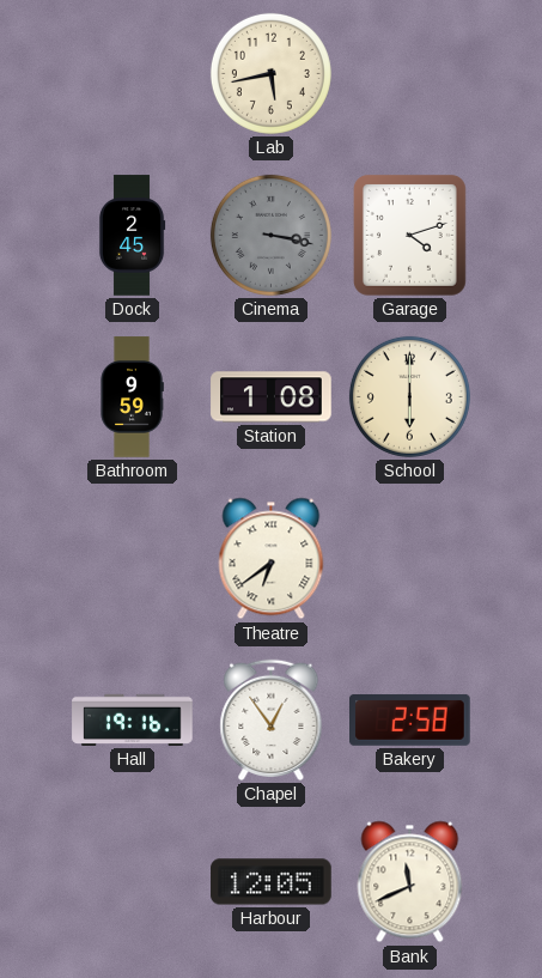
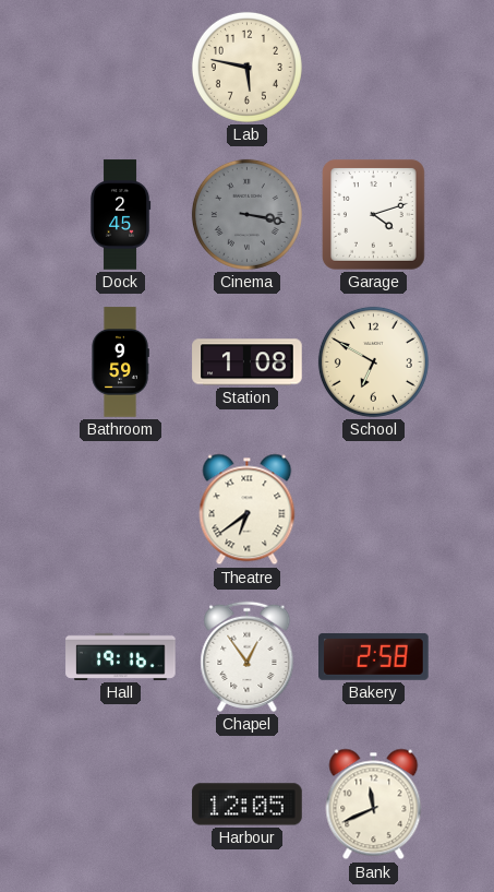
Lab: 5:43 -> 5:47 (246, 67)
School: 6:00 -> 6:50 (373, 361)
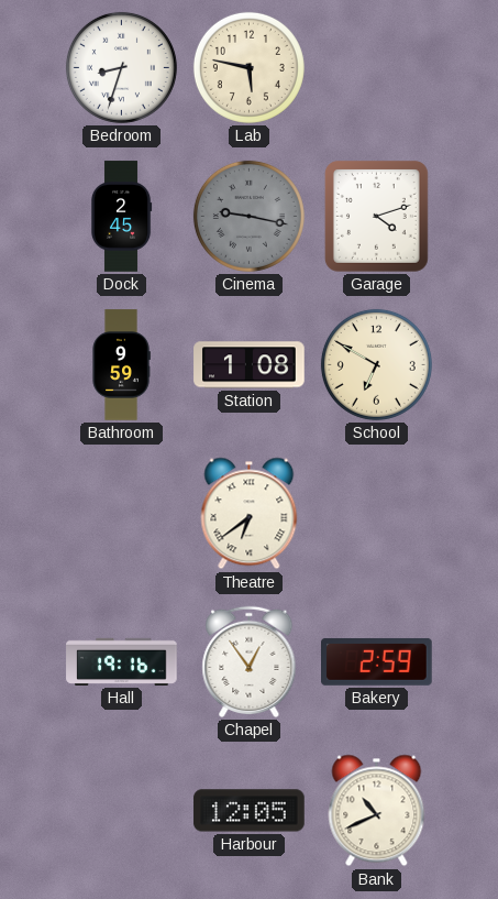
Bedroom: none -> 8:33 (121, 67)
Cinema: 3:17 -> 9:17 (248, 216)
Bakery: 2:58 -> 2:59 (377, 661)
Bank: 11:41 -> 10:41 (377, 811)
